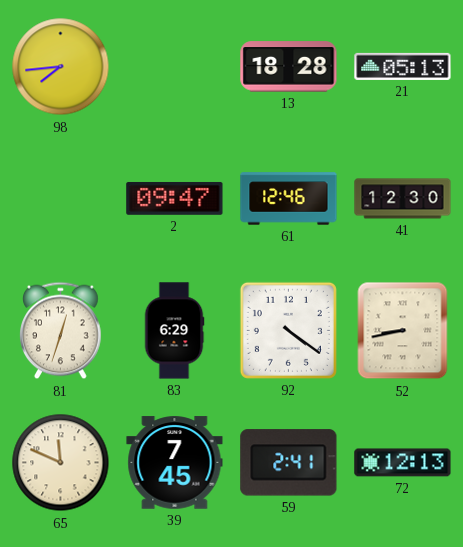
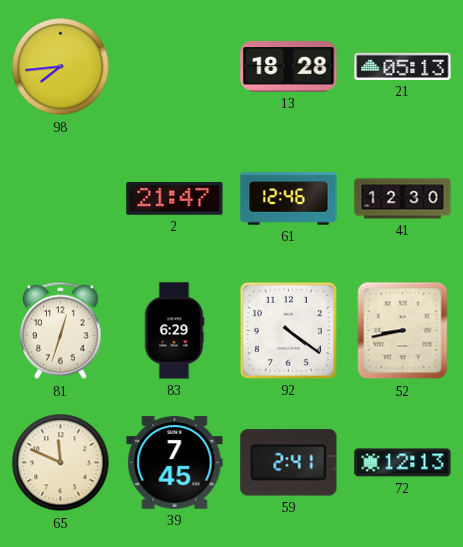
2: 09:47 -> 21:47 (175, 198)
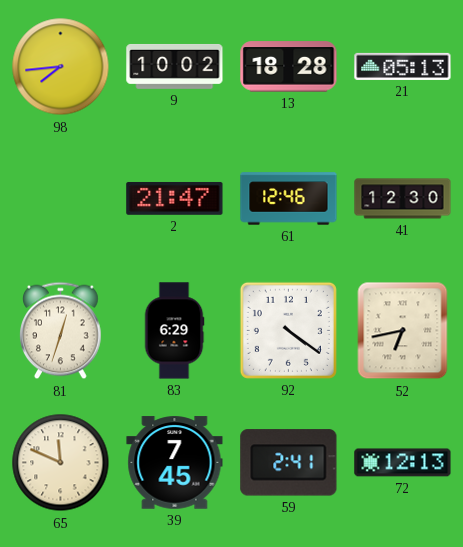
9: none -> 10:02 (175, 66)
52: 8:43 -> 6:43 (403, 331)
